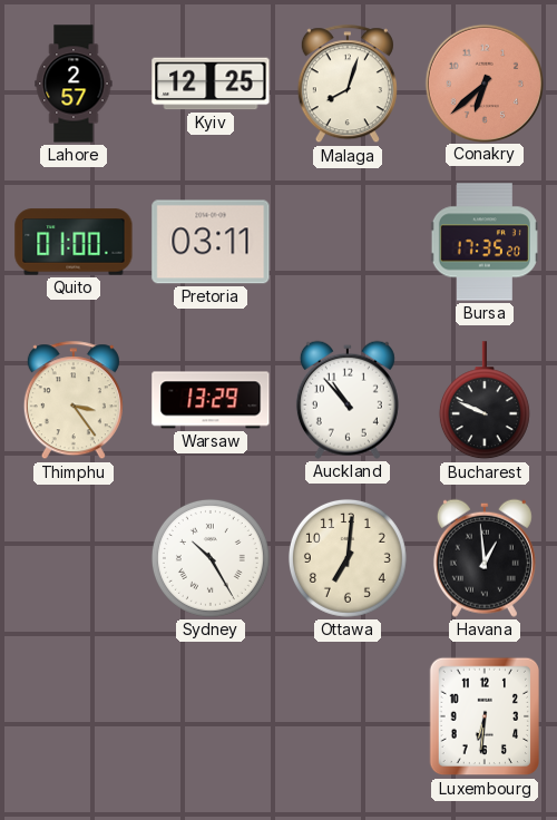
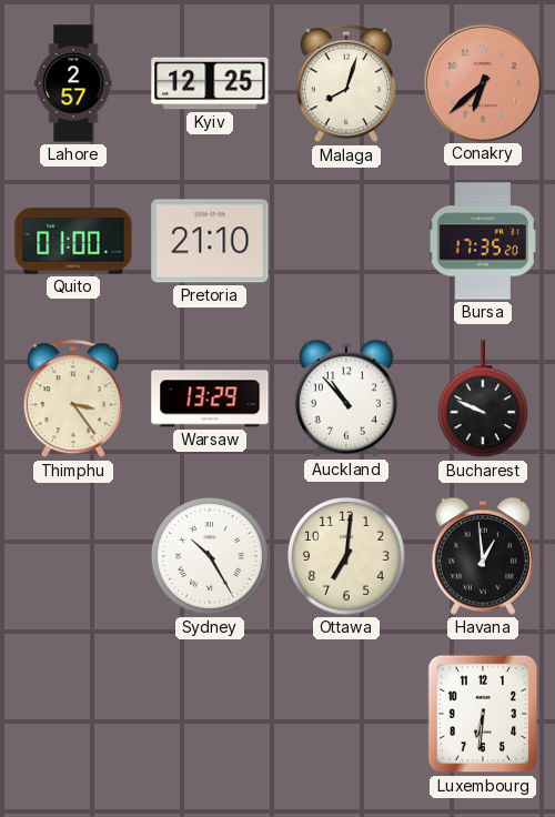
Pretoria: 03:11 -> 21:10 (210, 241)
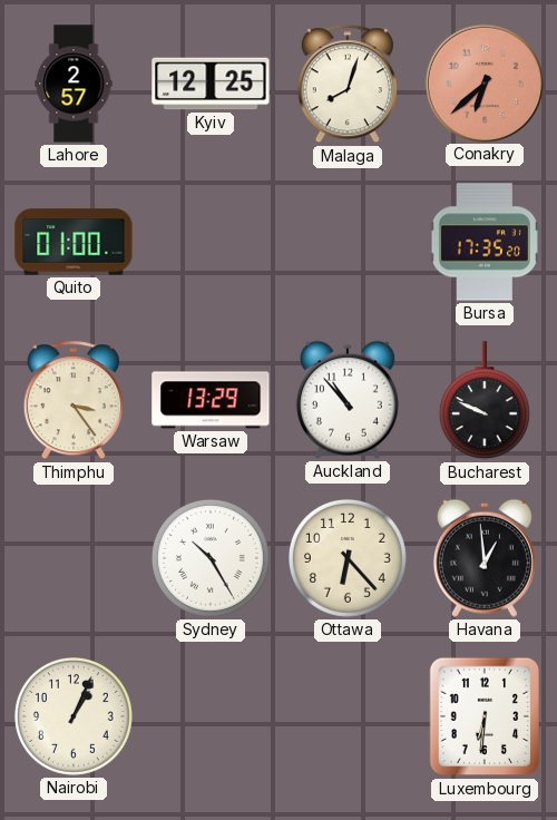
Pretoria: 21:10 -> none (210, 241)
Ottawa: 7:01 -> 6:23 (348, 558)
Nairobi: none -> 1:04 (74, 716)
